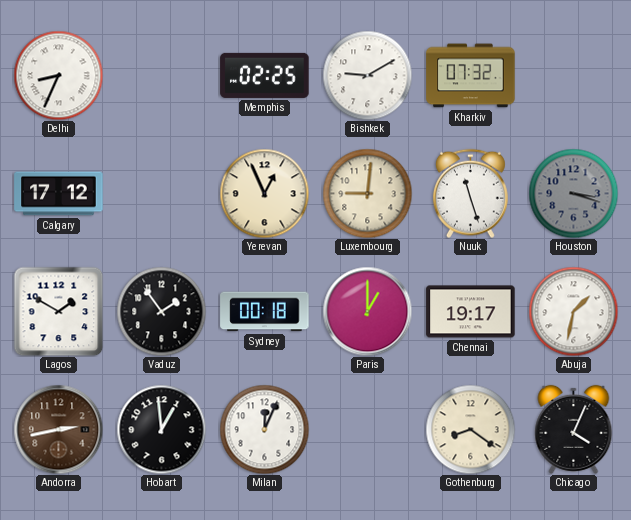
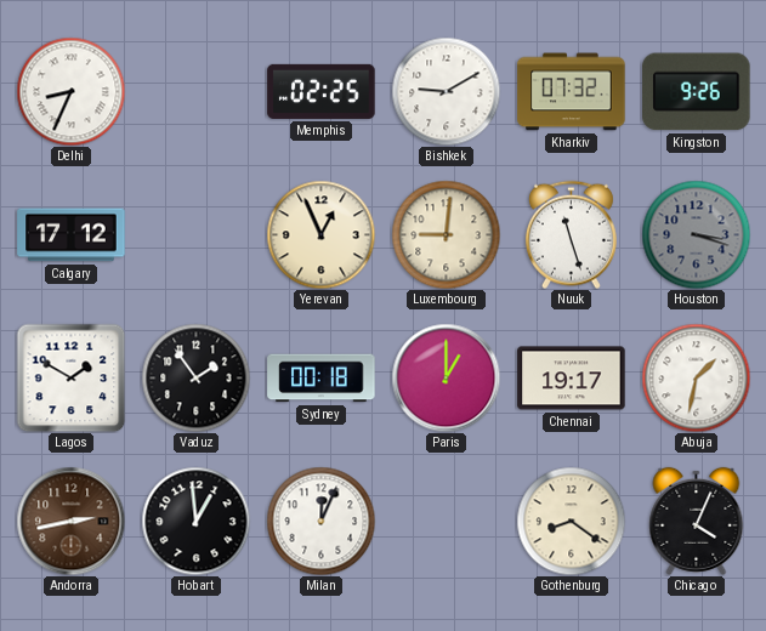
Kingston: none -> 9:26 (697, 92)
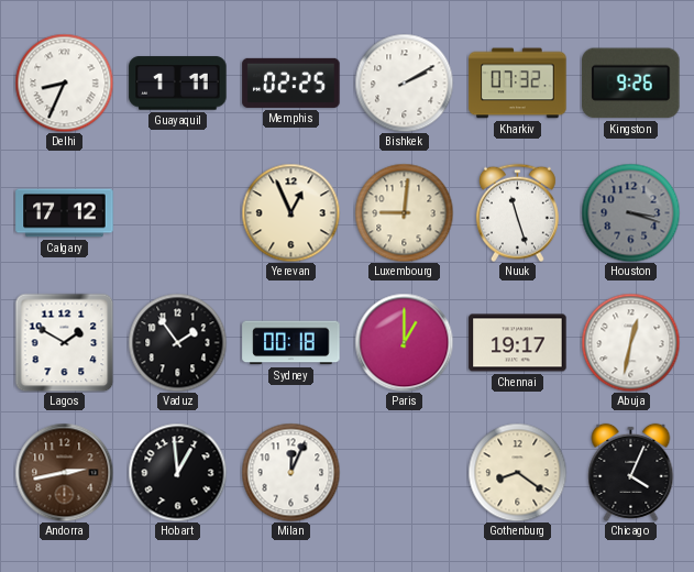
Guayaquil: none -> 1:11 (178, 84)
Bishkek: 9:10 -> 2:10 (404, 82)
Abuja: 1:32 -> 12:32 (630, 342)
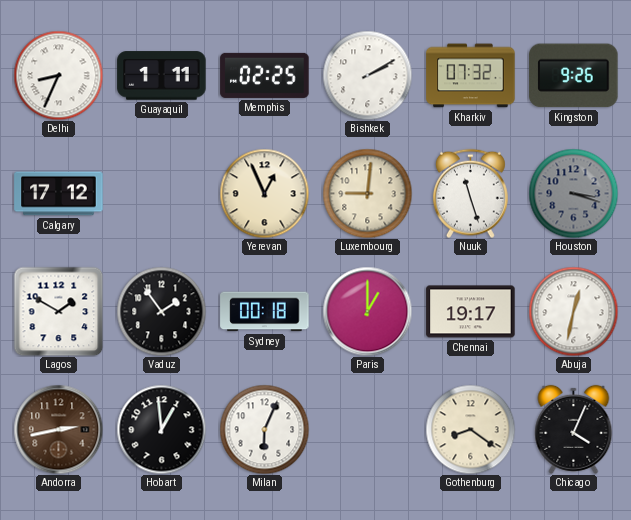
Milan: 12:04 -> 6:04 (264, 429)
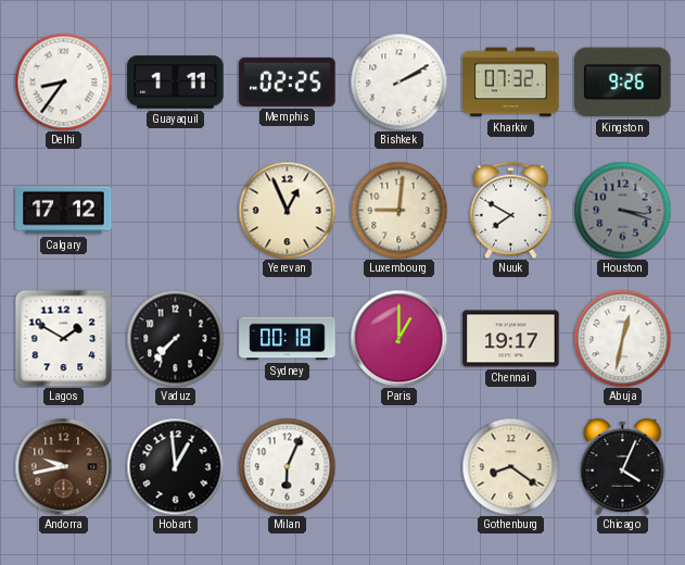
Delhi: 8:34 -> 8:36 (63, 81)
Nuuk: 11:27 -> 7:50 (510, 210)
Vaduz: 1:54 -> 7:37 (175, 338)
Andorra: 2:43 -> 9:43 (63, 466)
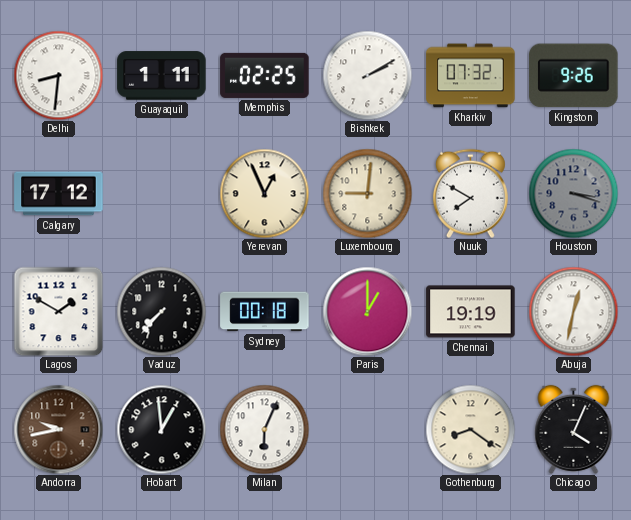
Delhi: 8:36 -> 8:31 (58, 75)
Chennai: 19:17 -> 19:19 (471, 312)
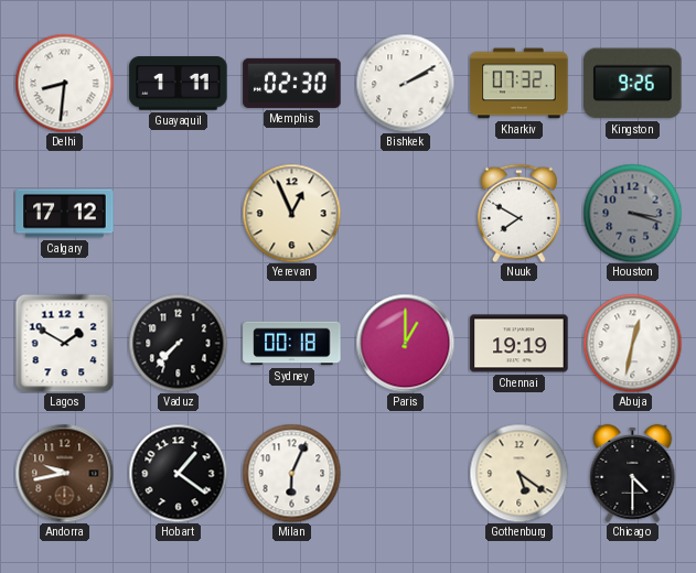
Memphis: 02:25 -> 02:30 (292, 83)
Luxembourg: 9:01 -> none (367, 193)
Hobart: 12:59 -> 1:21 (178, 473)
Gothenburg: 8:21 -> 5:21 (518, 473)
Chicago: 4:04 -> 4:30 (633, 473)
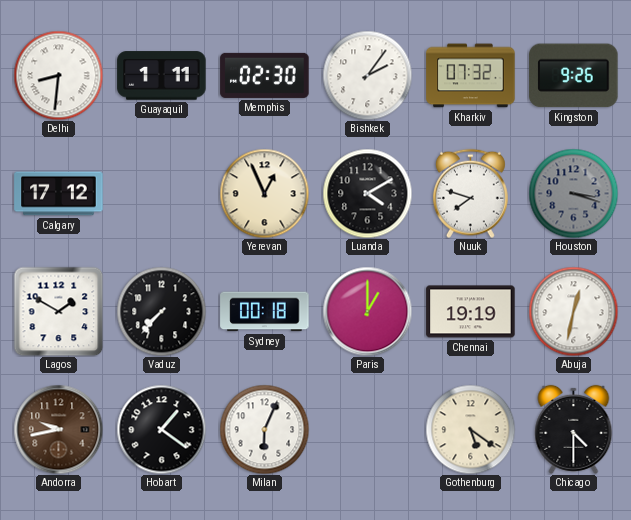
Bishkek: 2:10 -> 2:06 (367, 75)
Luanda: none -> 4:10 (367, 193)
Nuuk: 7:50 -> 7:48 (470, 193)
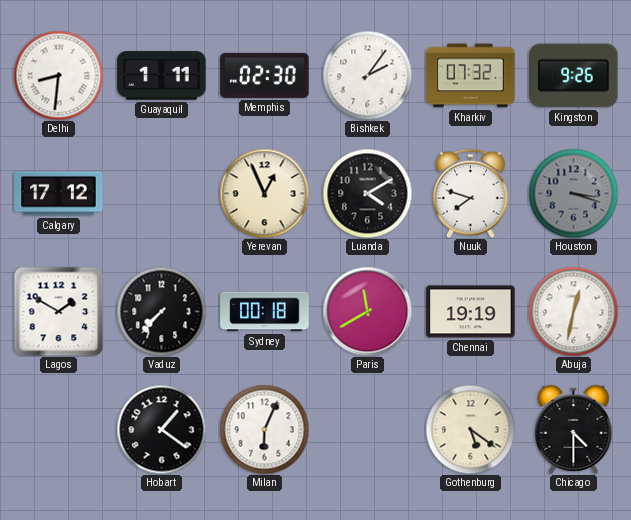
Paris: 1:00 -> 11:40 (367, 311)
Andorra: 9:43 -> none (58, 429)
